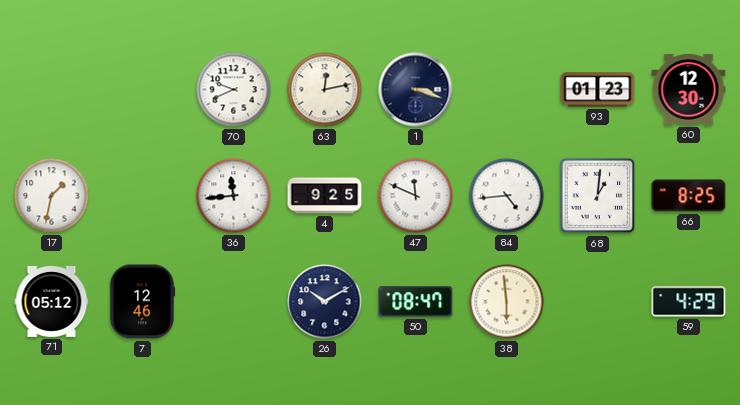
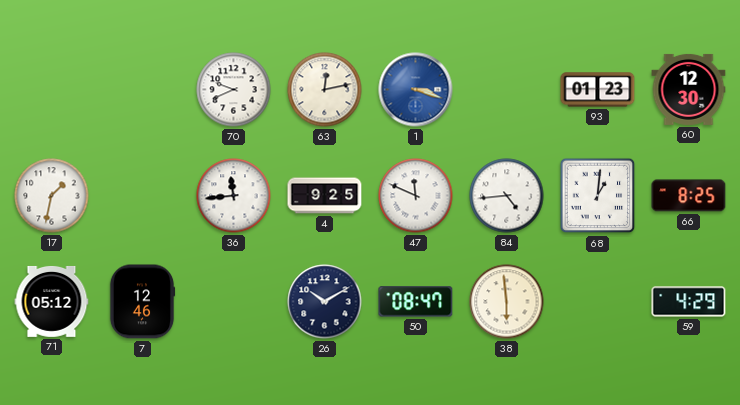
1 dial: navy -> blue (416, 90)
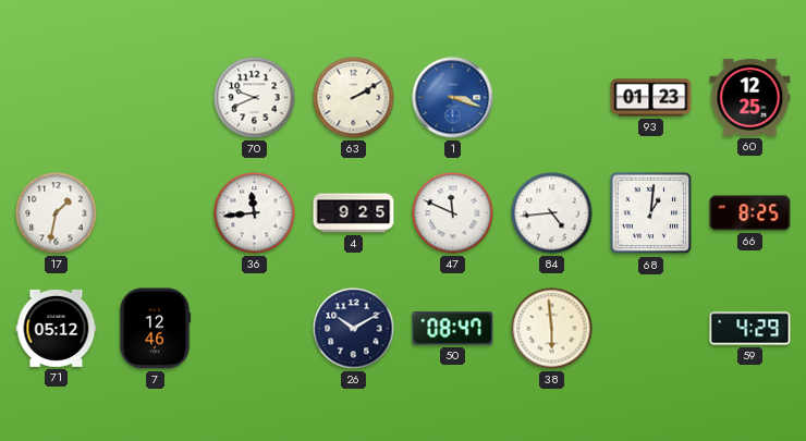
63: 12:13 -> 2:10 (354, 98)
60: 12:30 -> 12:25 (750, 97)
